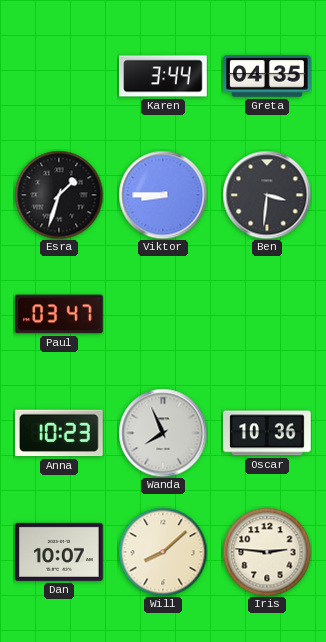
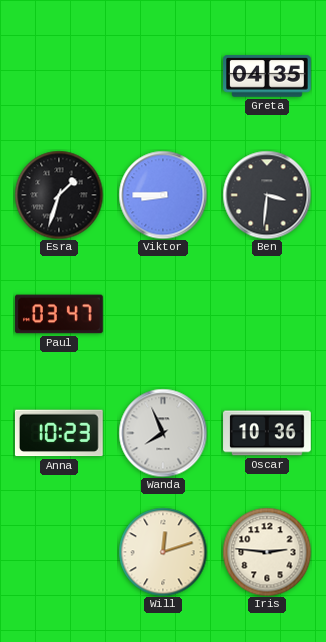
Karen: 3:44 -> none (164, 76)
Dan: 10:07 -> none (59, 552)
Will: 8:08 -> 12:12 (163, 552)
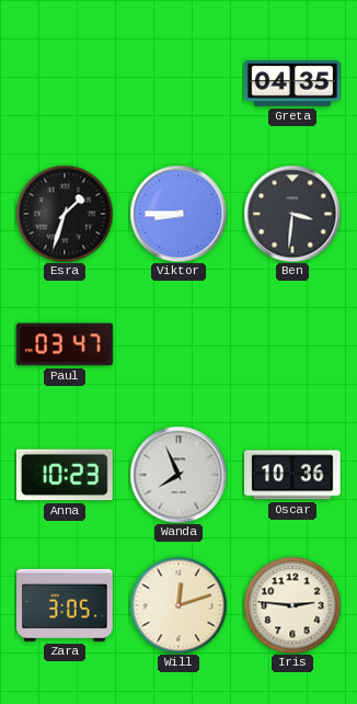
Zara: none -> 3:05 (66, 605)
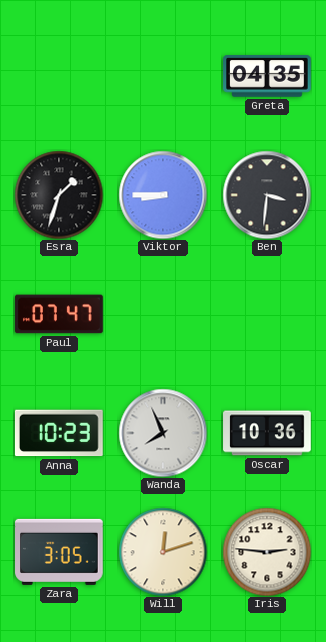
Paul: 03:47 -> 07:47 (59, 314)
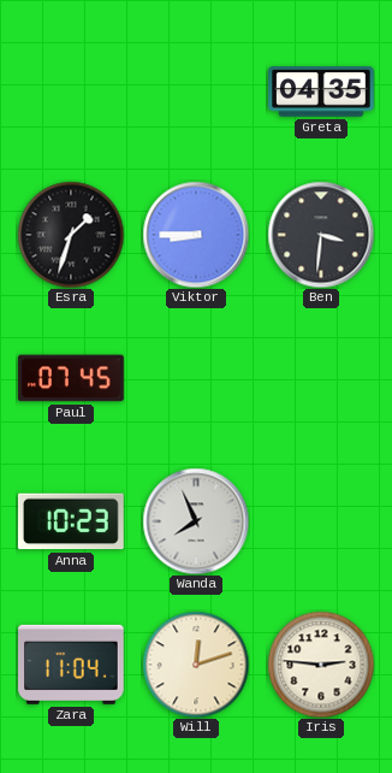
Paul: 07:47 -> 07:45 (71, 378)
Oscar: 10:36 -> none (267, 433)
Zara: 3:05 -> 11:04 (72, 665)
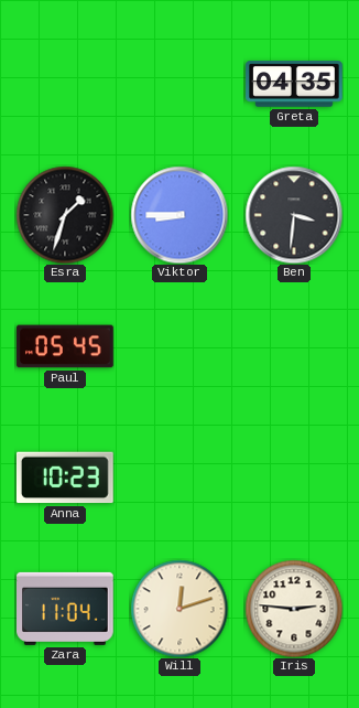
Paul: 07:45 -> 05:45 (65, 346)
Wanda: 7:56 -> none (196, 521)
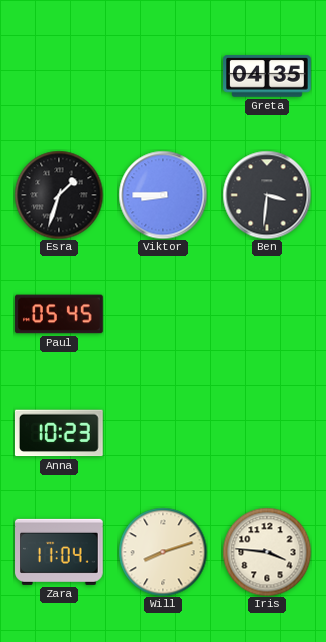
Will: 12:12 -> 8:12 (163, 552)
Iris: 2:46 -> 3:46 (267, 552)
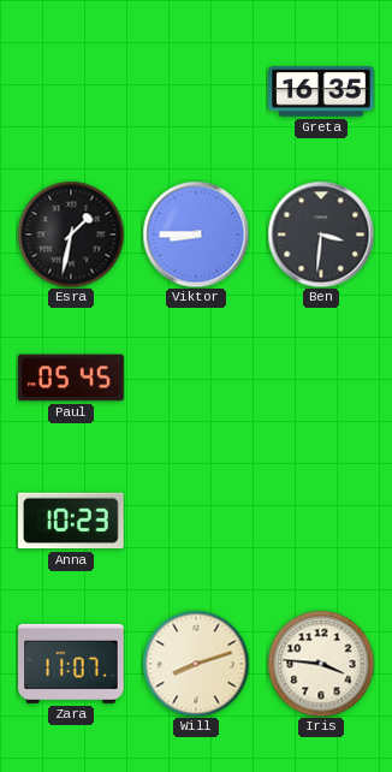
Greta: 04:35 -> 16:35 (321, 91)
Esra: 1:33 -> 1:32 (71, 234)
Zara: 11:04 -> 11:07 (72, 664)
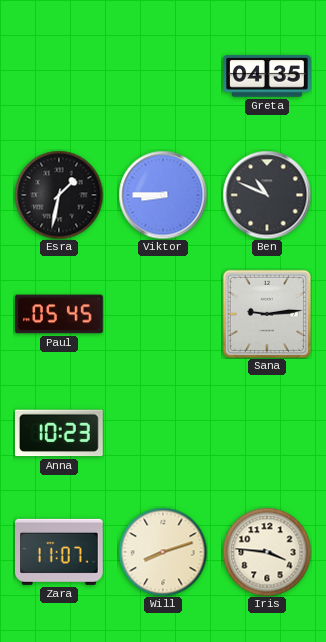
Greta: 16:35 -> 04:35 (267, 76)
Ben: 3:31 -> 10:49 (267, 195)
Sana: none -> 9:14 (267, 314)
